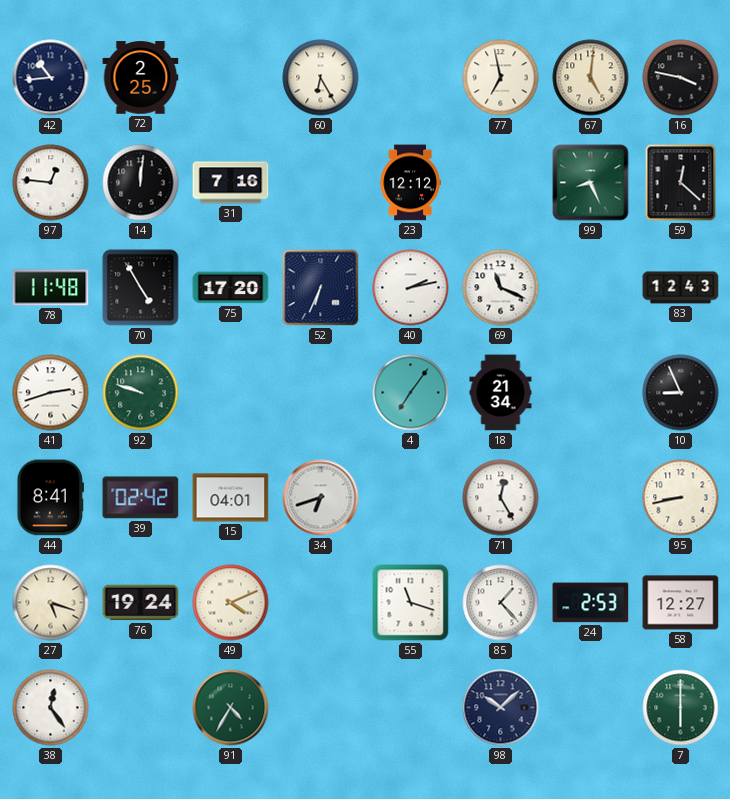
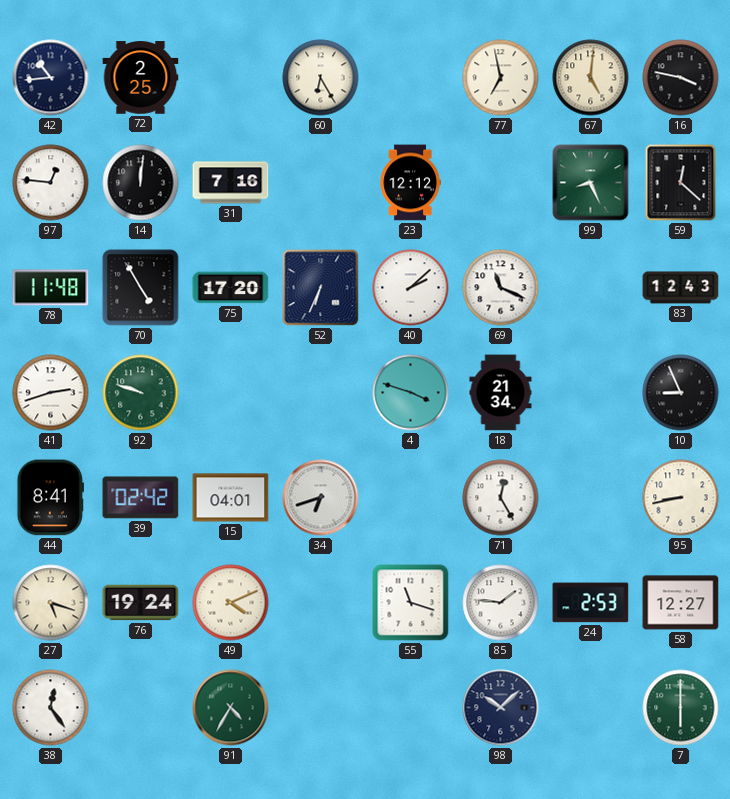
40: 2:13 -> 2:08 (411, 288)
4: 7:06 -> 3:48 (411, 393)
85: 1:23 -> 1:46 (501, 603)
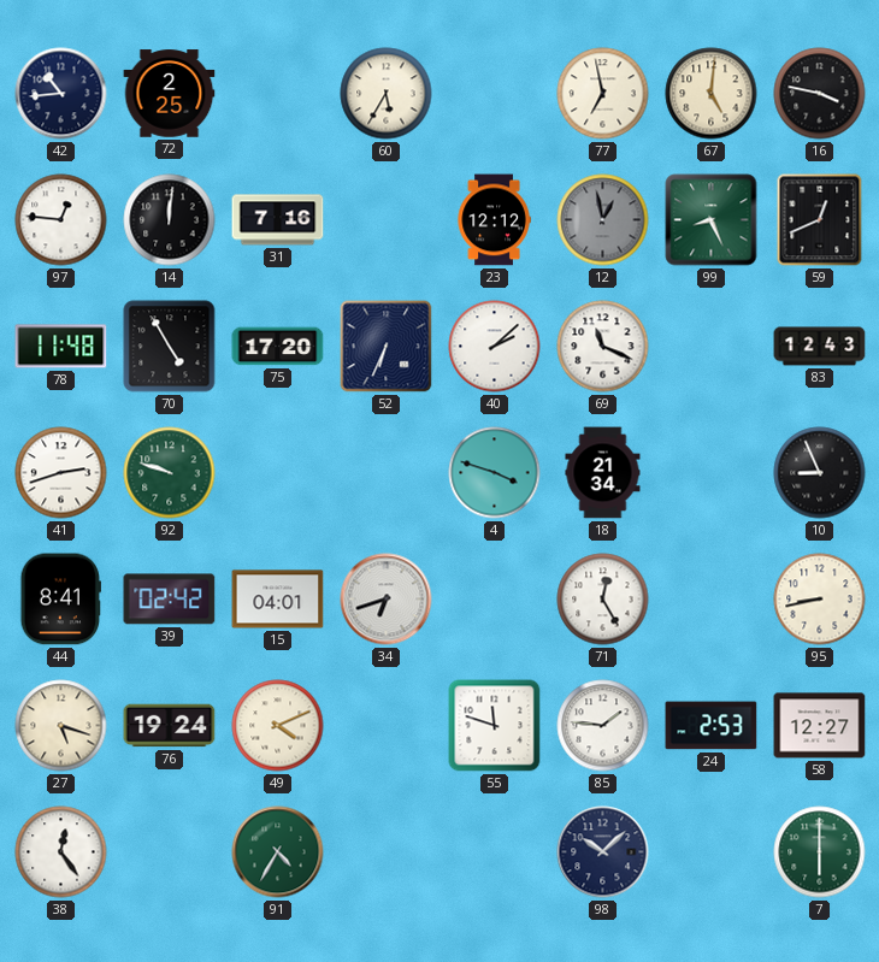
60: 6:25 -> 5:35 (387, 94)
12: none -> 12:58 (603, 220)
59: 12:22 -> 12:41 (820, 220)
55: 11:18 -> 11:48 (495, 726)
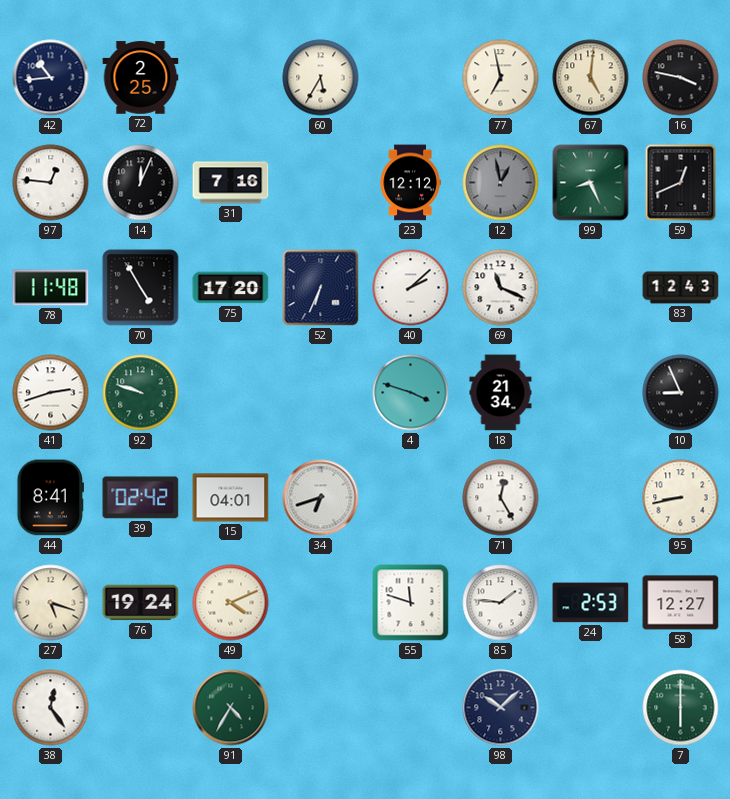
14: 12:01 -> 12:04 (141, 183)
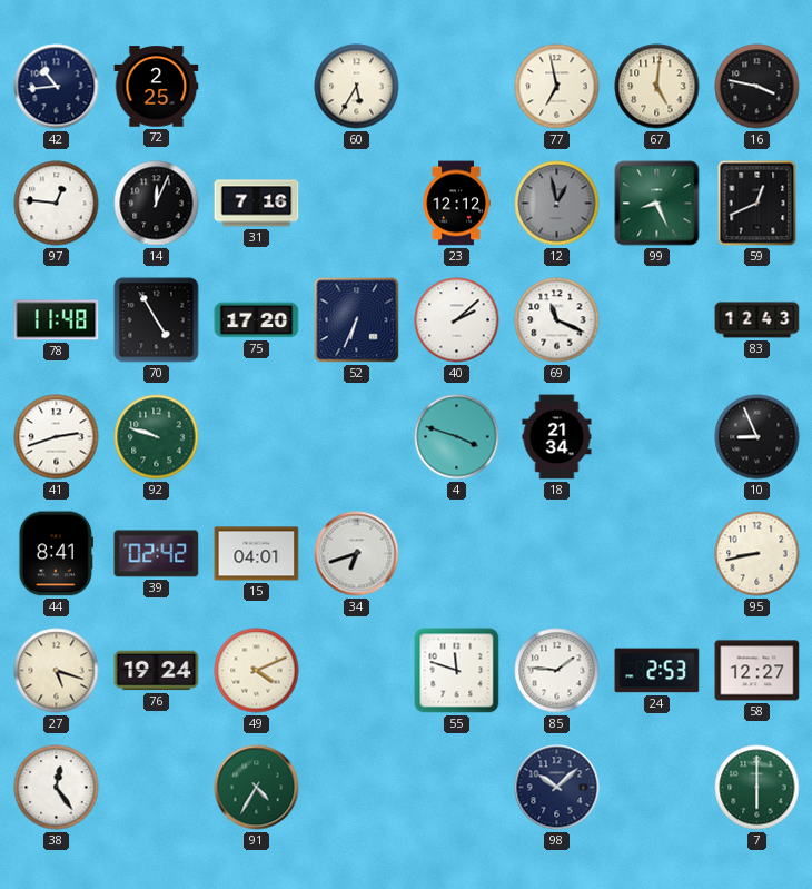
71: 12:25 -> none (501, 498)
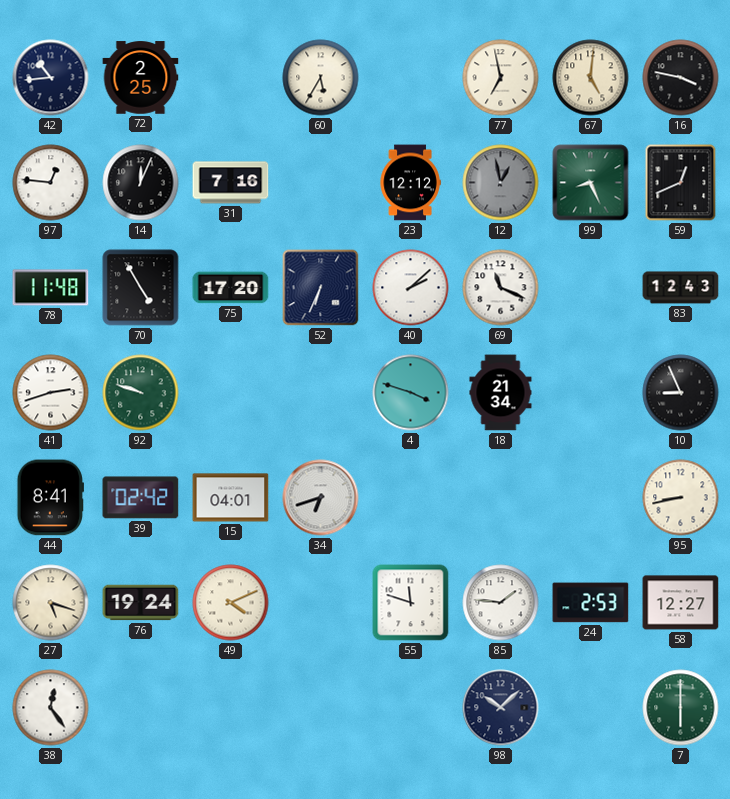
91: 4:35 -> none (257, 788)
